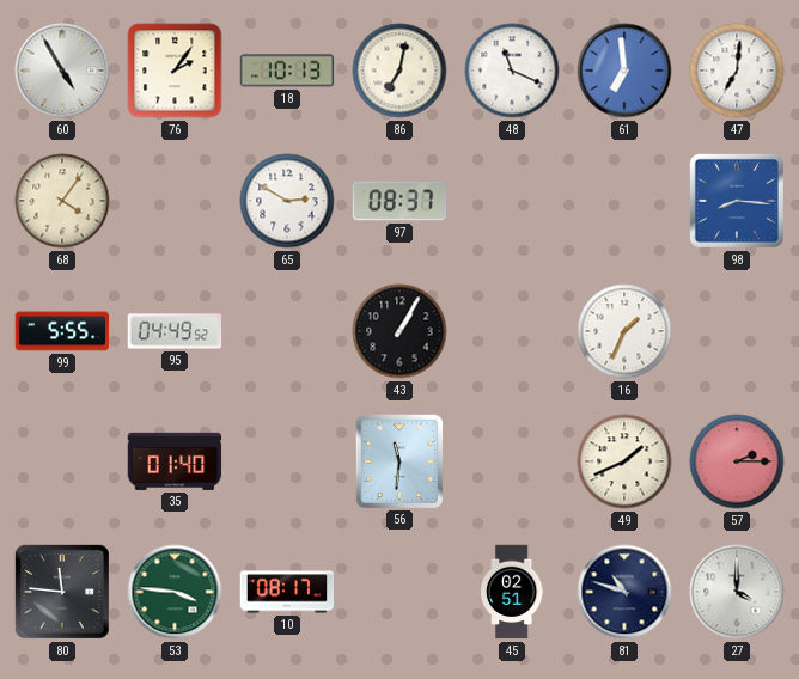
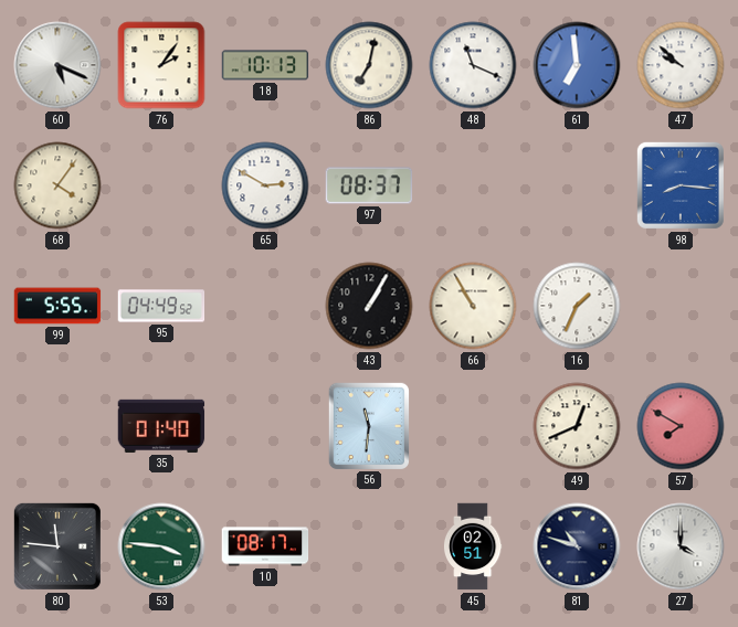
60: 4:55 -> 5:19 (57, 65)
47: 7:01 -> 9:52 (681, 65)
66: none -> 10:55 (473, 306)
49: 1:41 -> 12:41 (577, 426)
57: 2:15 -> 7:50 (681, 426)
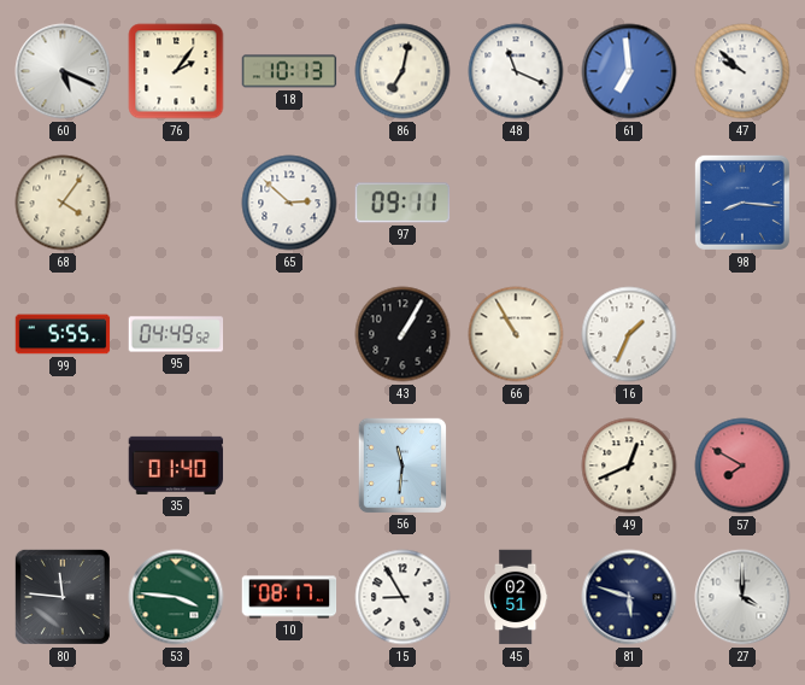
65: 2:50 -> 2:52 (289, 203)
97: 08:37 -> 09:11 (402, 203)
15: none -> 8:55 (402, 597)
81: 10:48 -> 5:48 (629, 597)
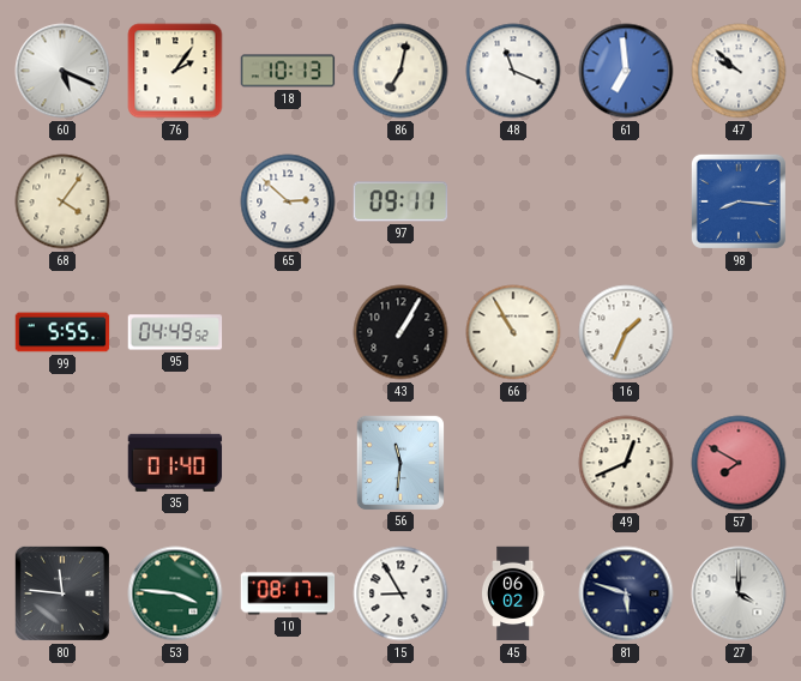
45: 02:51 -> 06:02 (513, 593)
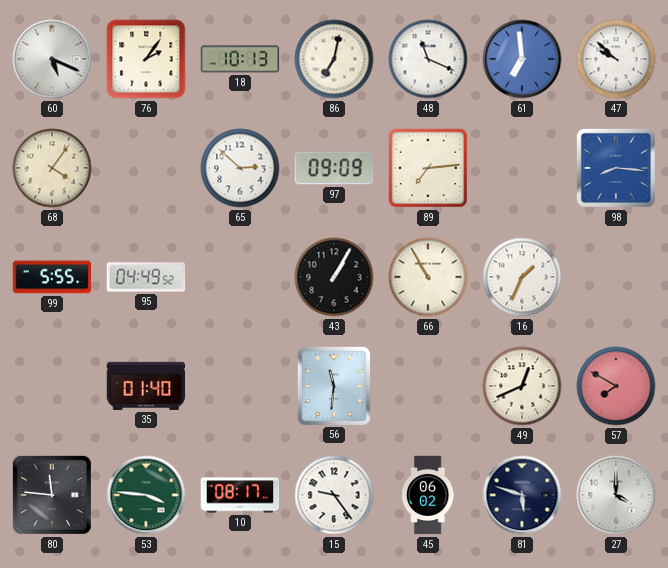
97: 09:11 -> 09:09 (334, 168)
89: none -> 7:14 (428, 168)
15: 8:55 -> 9:24 (334, 495)
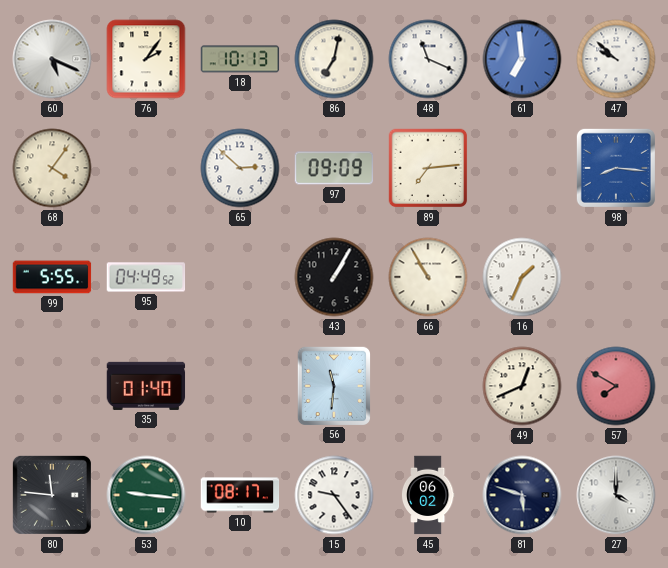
53: 3:46 -> 9:16 (146, 495)
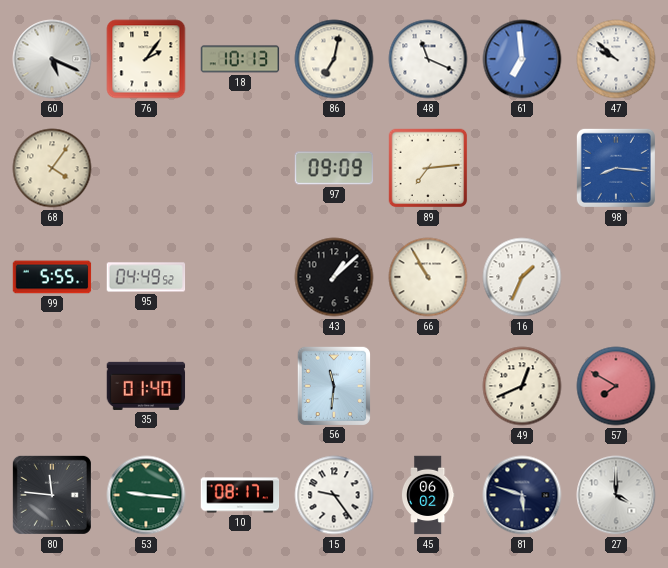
65: 2:52 -> none (240, 168)
43: 1:05 -> 1:08 (334, 277)
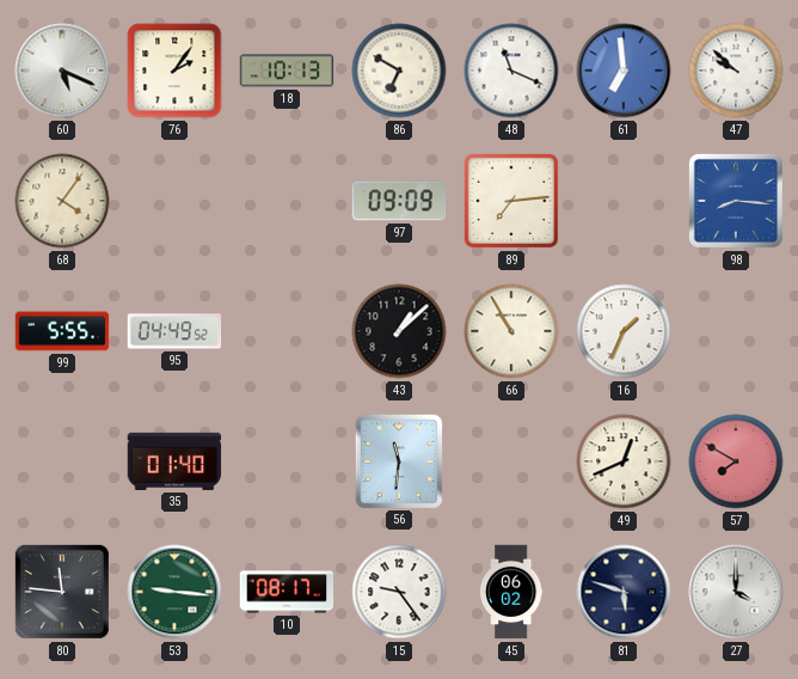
86: 7:02 -> 6:50 (399, 71)
